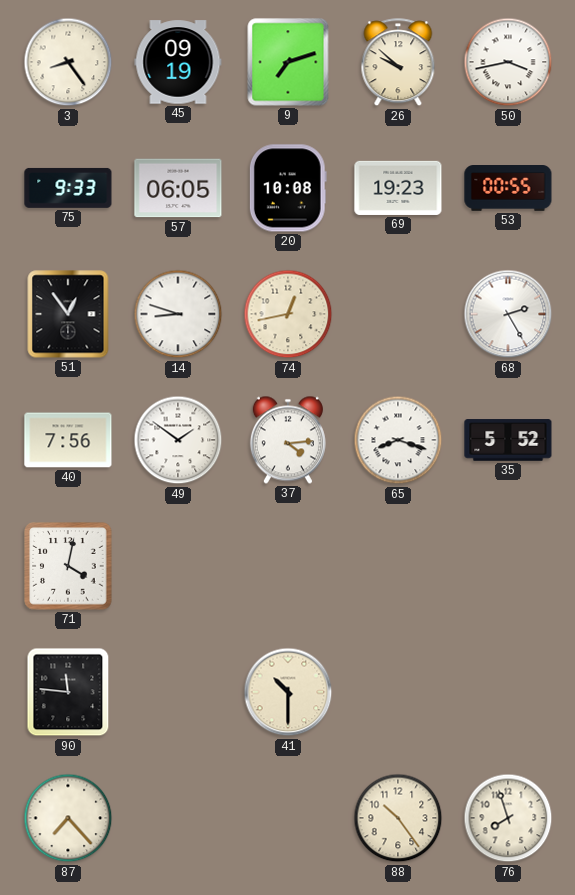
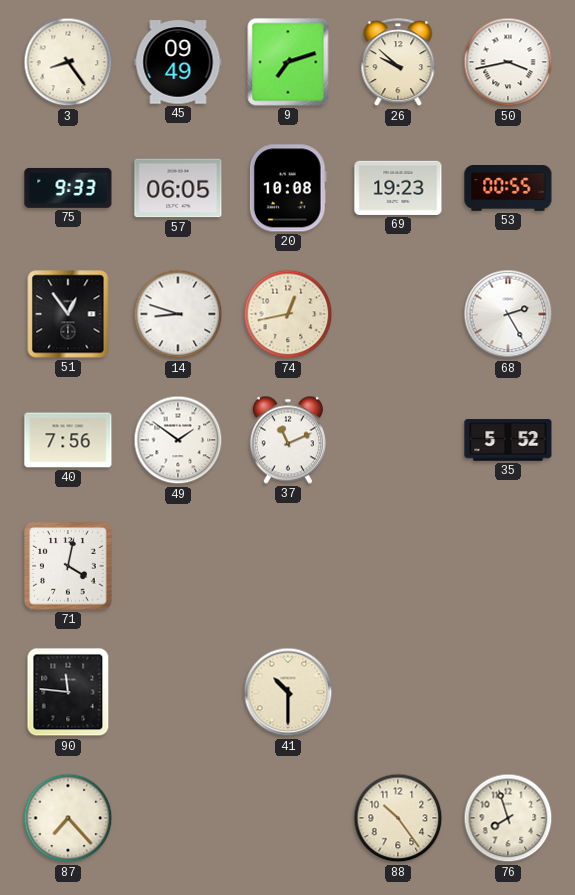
45: 09:19 -> 09:49 (178, 62)
37: 4:14 -> 11:11 (288, 440)
65: 8:18 -> none (398, 440)
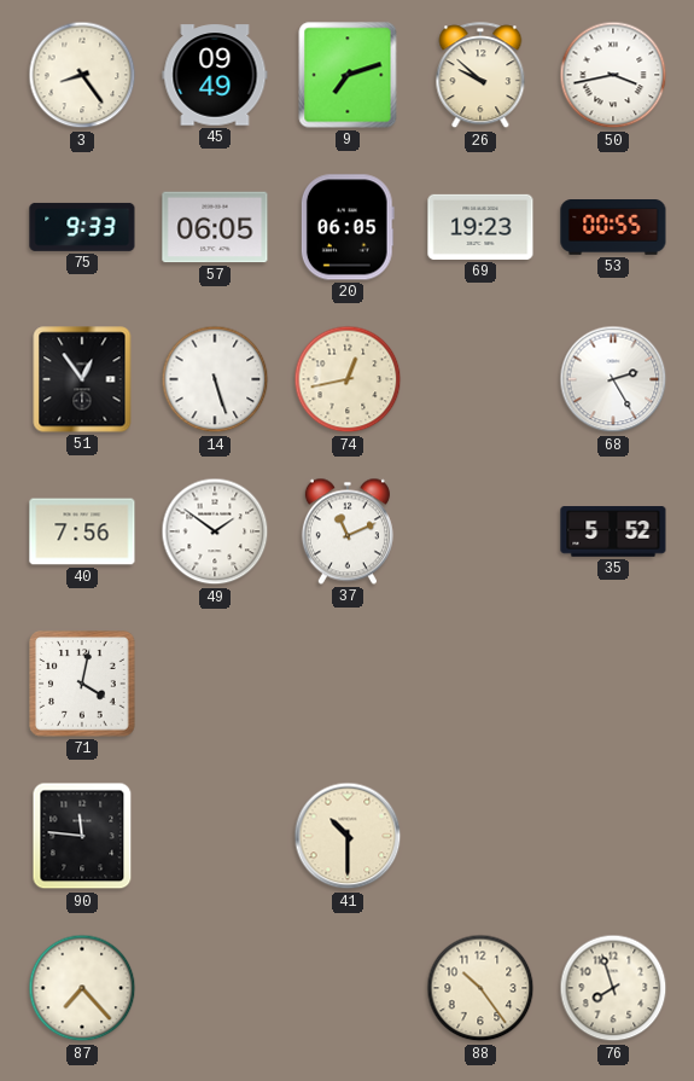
20: 10:08 -> 06:05 (348, 227)
14: 8:48 -> 5:27 (215, 379)
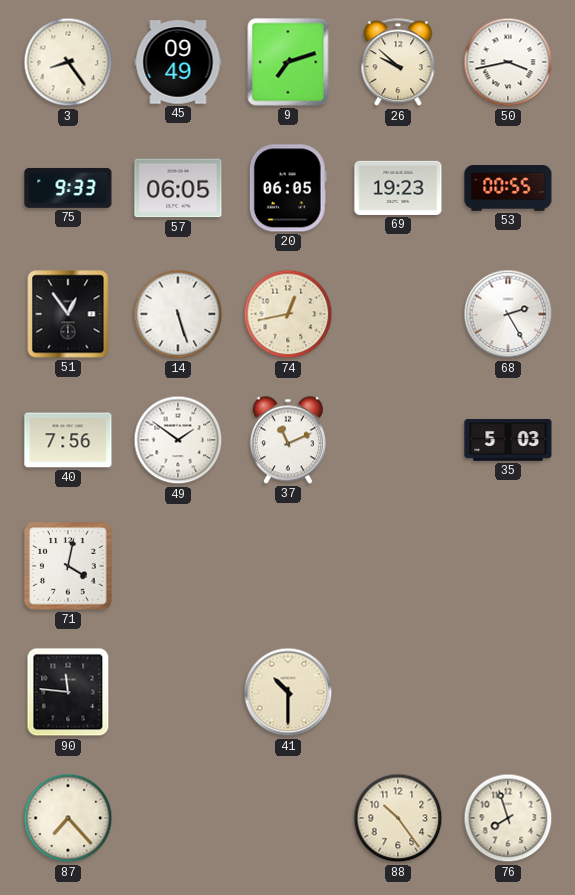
35: 5:52 -> 5:03 (508, 440)
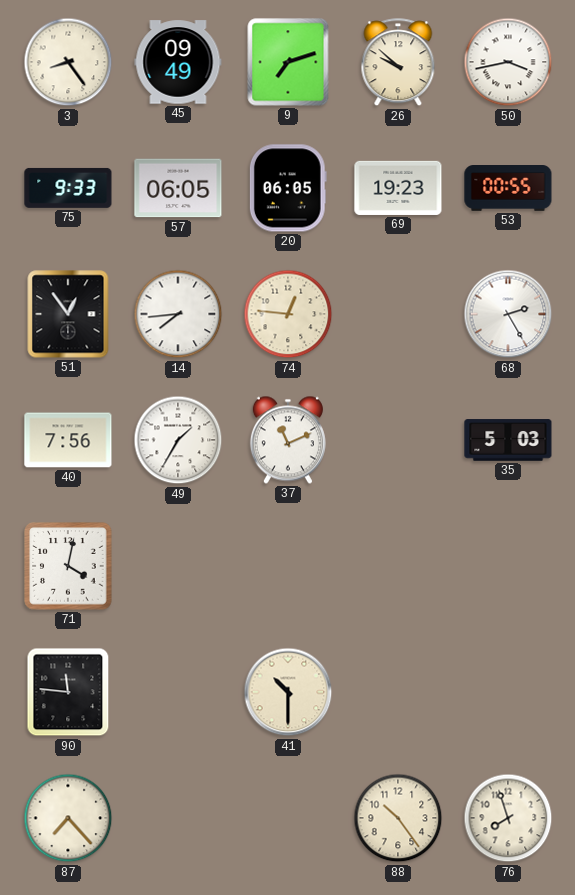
14: 5:27 -> 7:44 (178, 314)
74: 12:43 -> 12:46 (288, 314)
49: 1:51 -> 1:35 (178, 440)
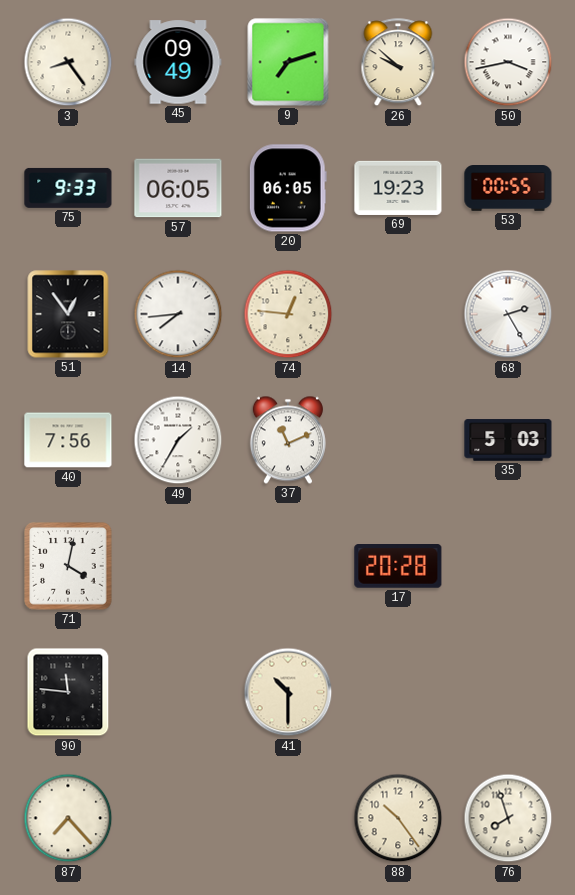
17: none -> 20:28 (398, 567)
